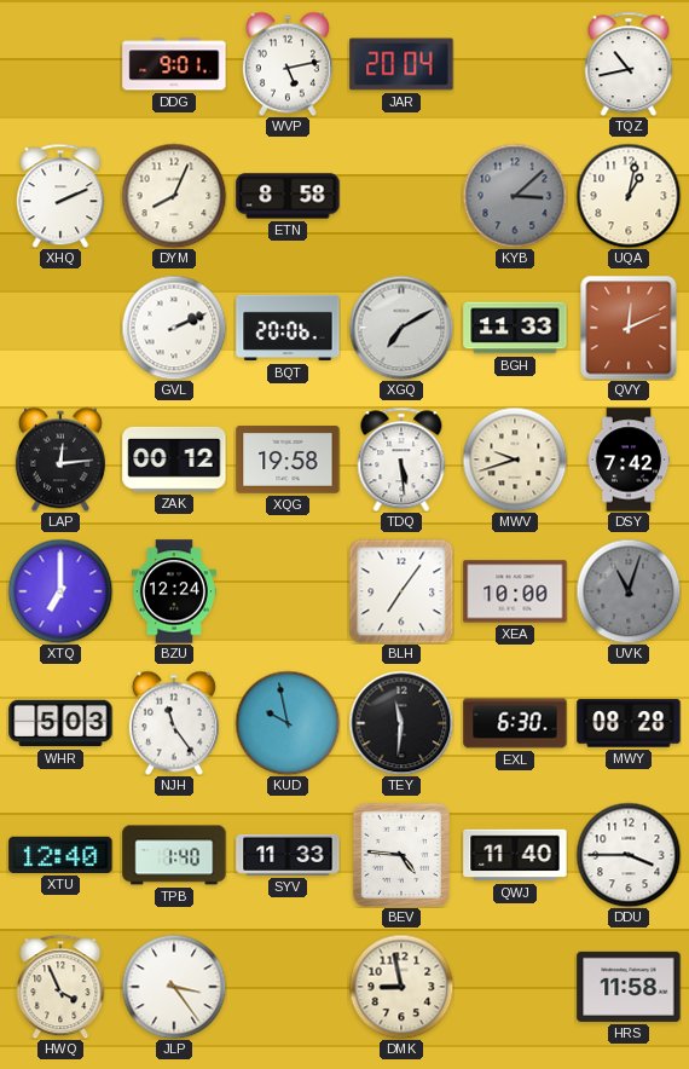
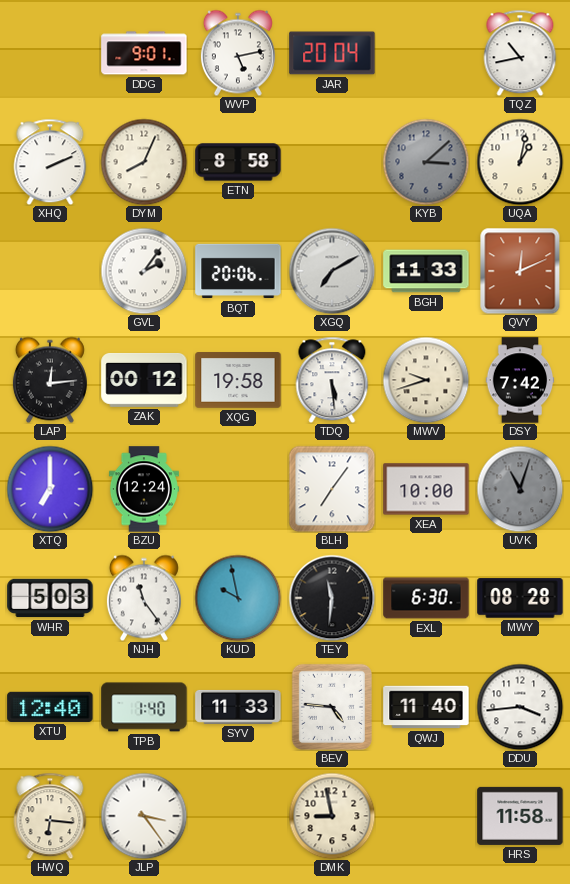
GVL: 2:11 -> 2:06 (144, 271)
DDU: 3:45 -> 3:44 (520, 707)
HWQ: 3:56 -> 6:16 (50, 816)
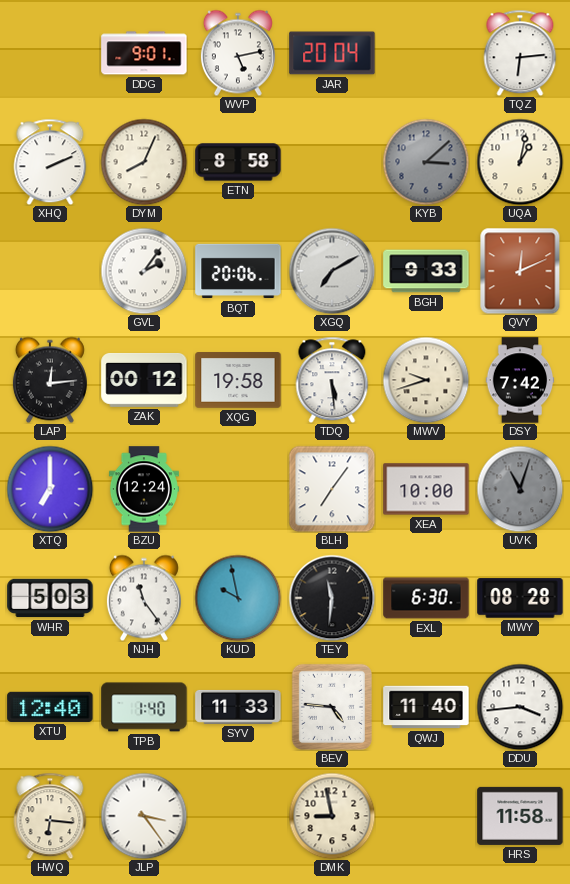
TQZ: 10:43 -> 6:14 (520, 53)
BGH: 11:33 -> 9:33 (426, 271)
